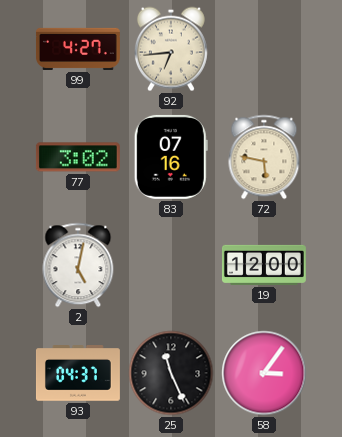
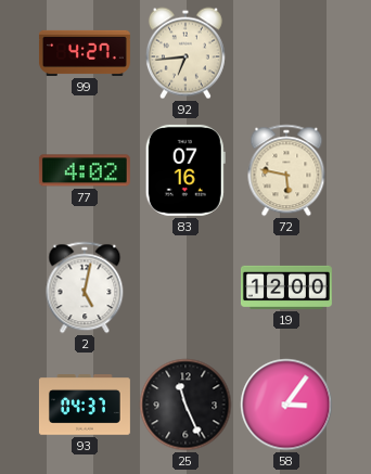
77: 3:02 -> 4:02 (85, 170)
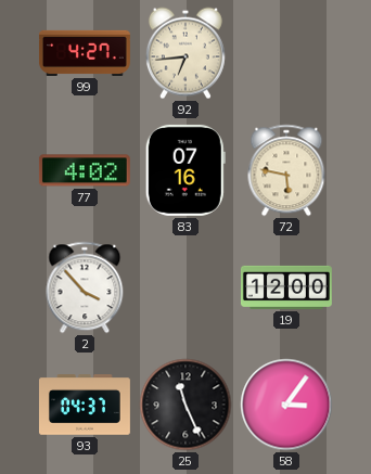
2: 5:02 -> 3:53 (85, 287)
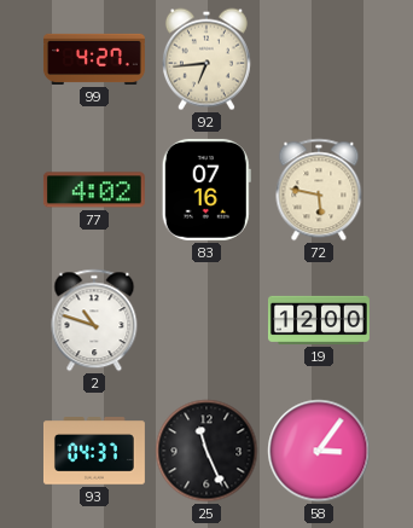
2: 3:53 -> 10:48 (94, 320)
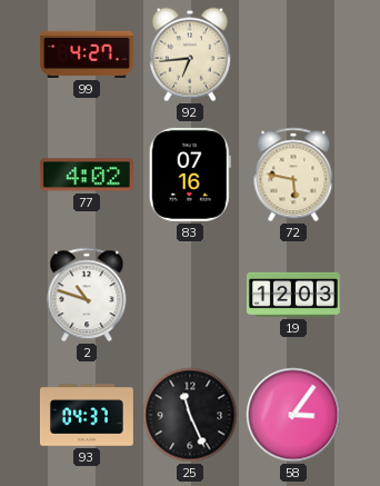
19: 12:00 -> 12:03 (293, 295)
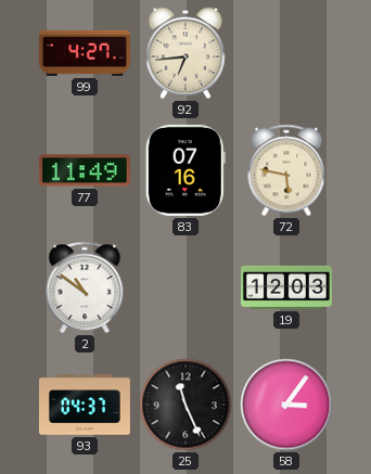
77: 4:02 -> 11:49 (85, 170)
2: 10:48 -> 10:51 (85, 287)
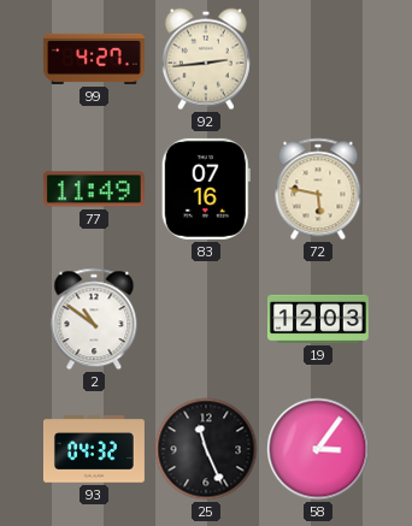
92: 6:44 -> 2:44 (206, 59)
93: 04:37 -> 04:32 (94, 449)
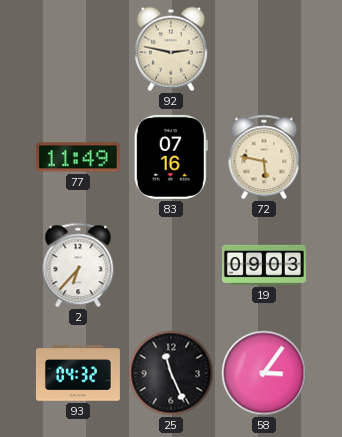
99: 4:27 -> none (94, 59)
92: 2:44 -> 2:47 (171, 49)
2: 10:51 -> 6:37 (78, 265)
19: 12:03 -> 09:03 (264, 265)
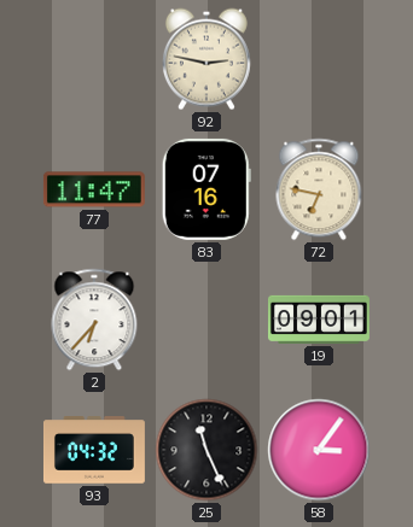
77: 11:49 -> 11:47 (94, 189)
72: 5:47 -> 6:47 (319, 189)
19: 09:03 -> 09:01 (319, 320)
